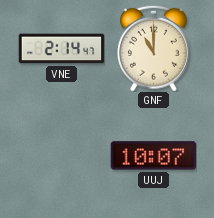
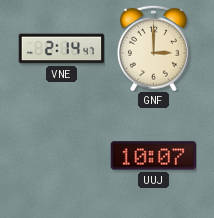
GNF: 11:00 -> 3:00 (154, 48)
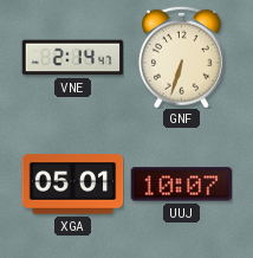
GNF: 3:00 -> 6:33 (182, 57)
XGA: none -> 05:01 (72, 185)
